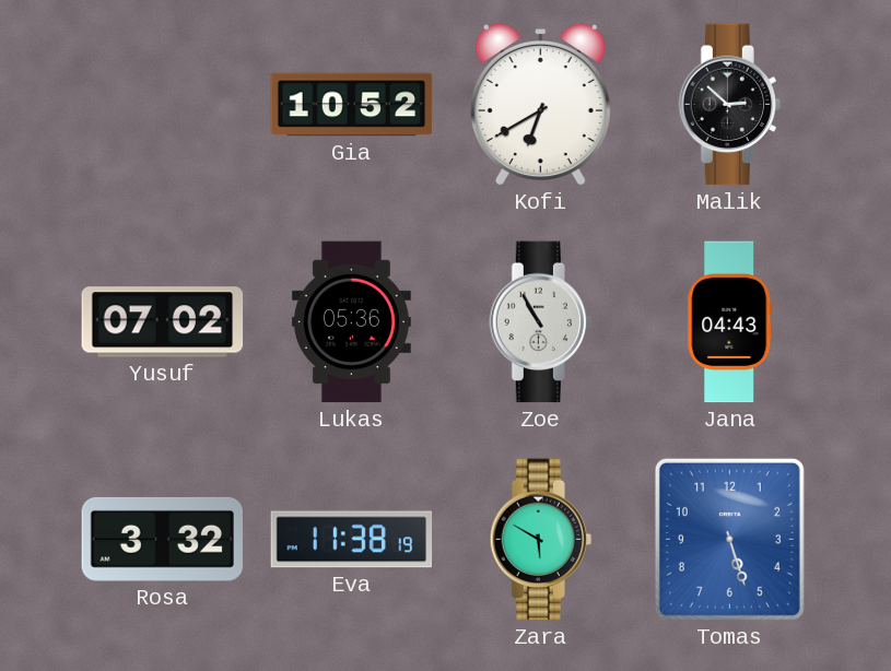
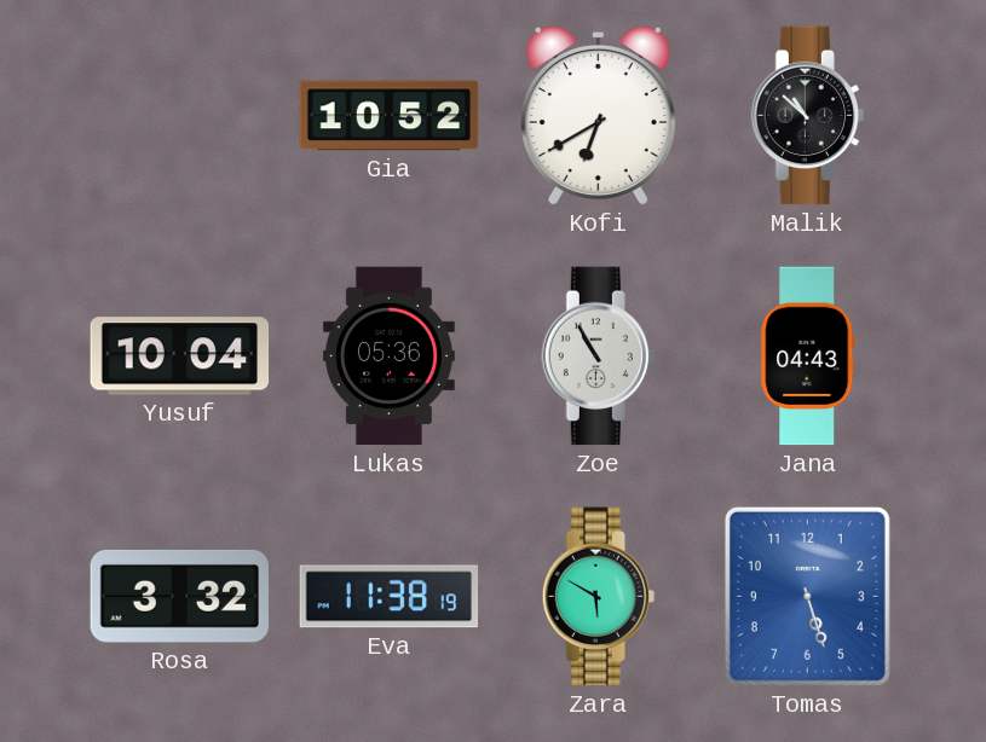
Malik: 2:52 -> 10:52 (807, 116)
Yusuf: 07:02 -> 10:04 (180, 356)
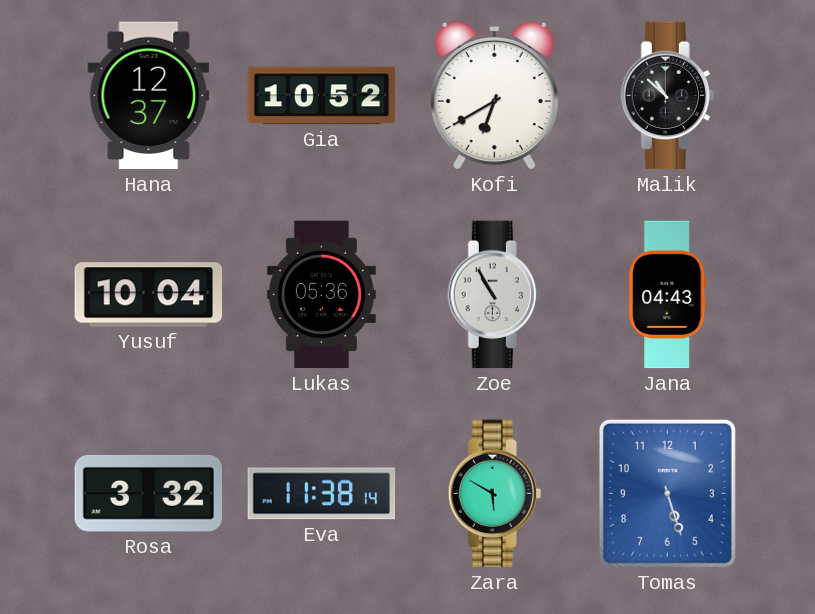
Hana: none -> 12:37 (149, 96)
Eva: 11:38:19 -> 11:38:14 (322, 494)
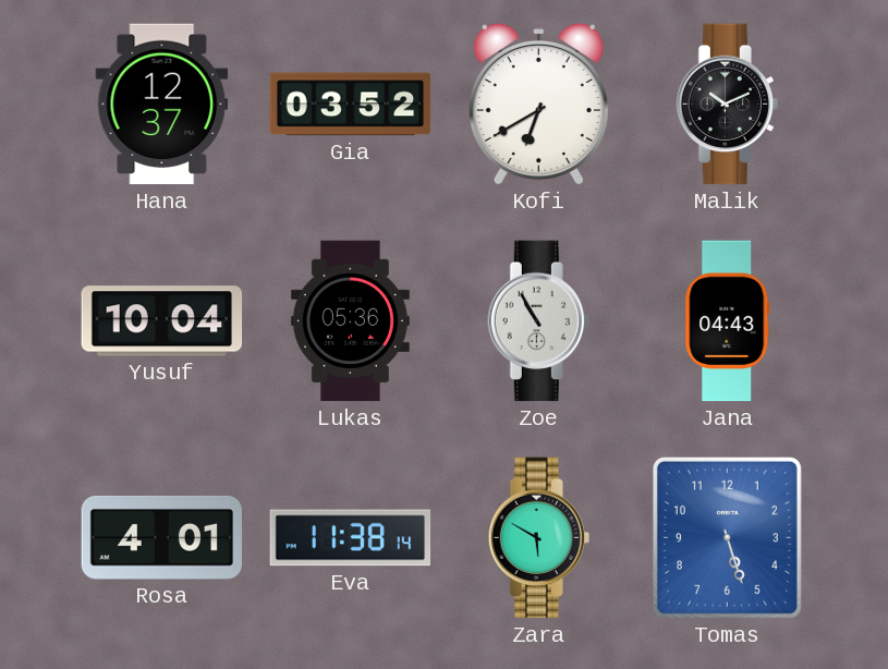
Gia: 10:52 -> 03:52 (351, 105)
Malik: 10:52 -> 10:11 (727, 105)
Rosa: 3:32 -> 4:01 (161, 537)
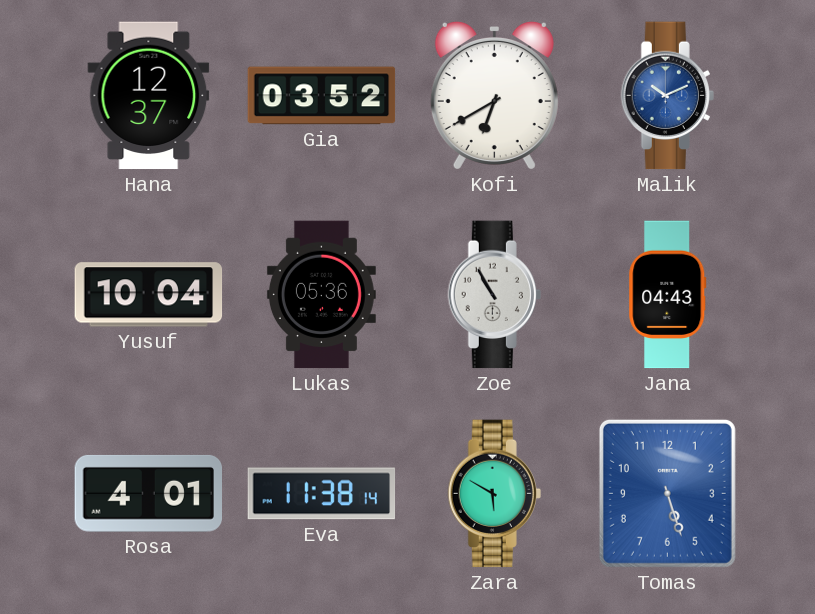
Malik dial: black -> blue (667, 96)
